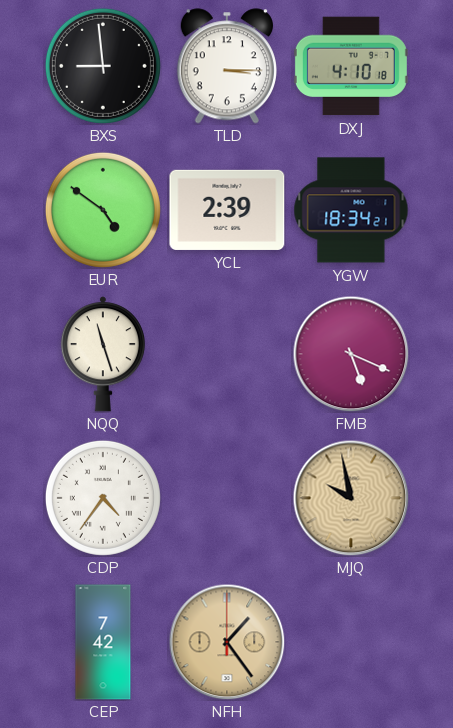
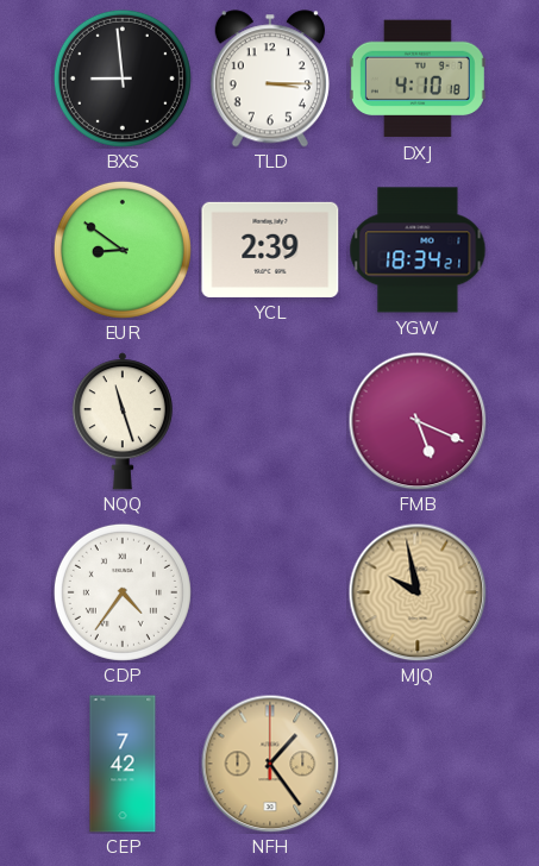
EUR: 4:51 -> 8:51 (123, 250)
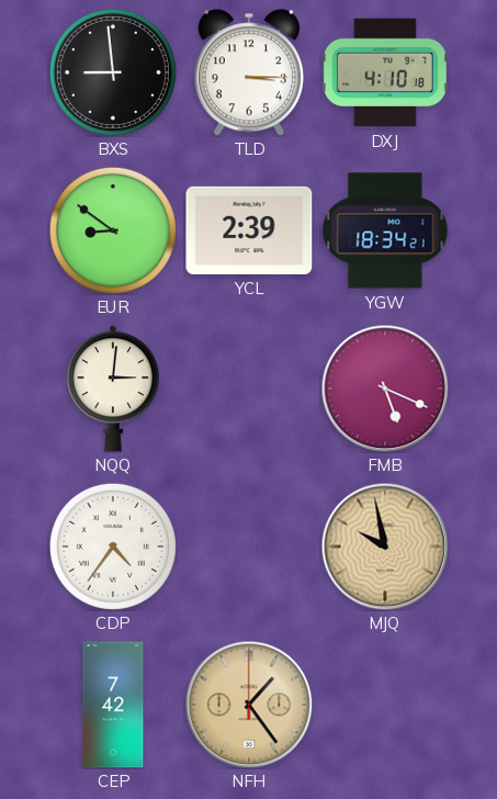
NQQ: 11:27 -> 3:01 (113, 389)
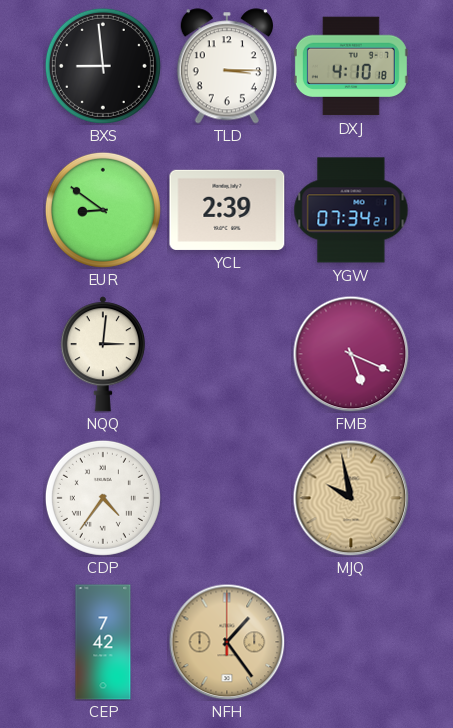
YGW: 18:34 -> 07:34 (351, 210)
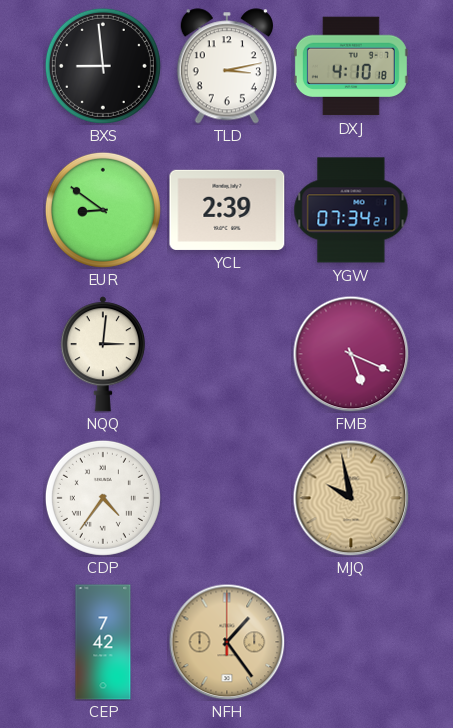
TLD: 3:15 -> 3:13 (227, 66)
